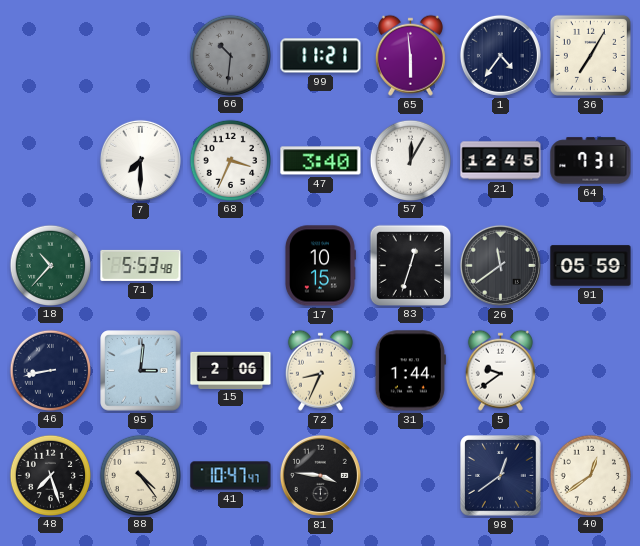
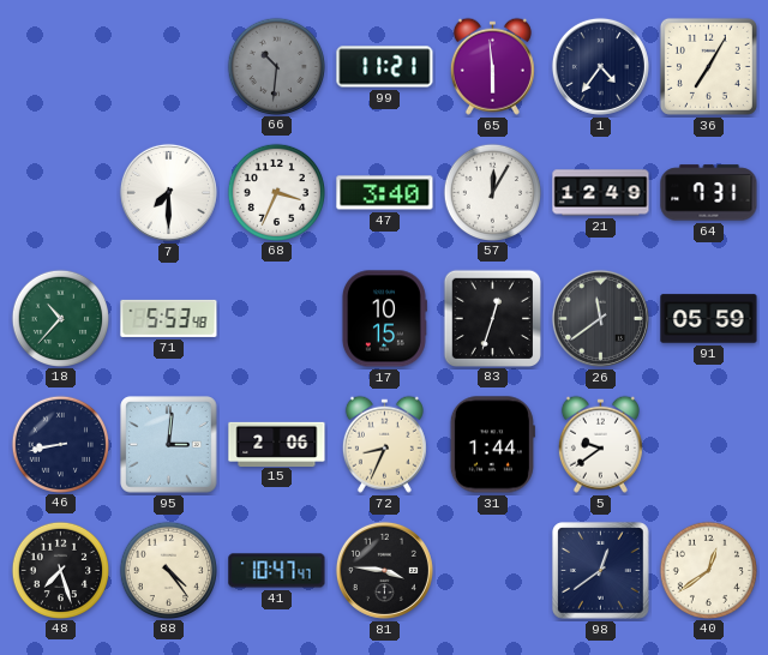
21: 12:45 -> 12:49 (601, 193)
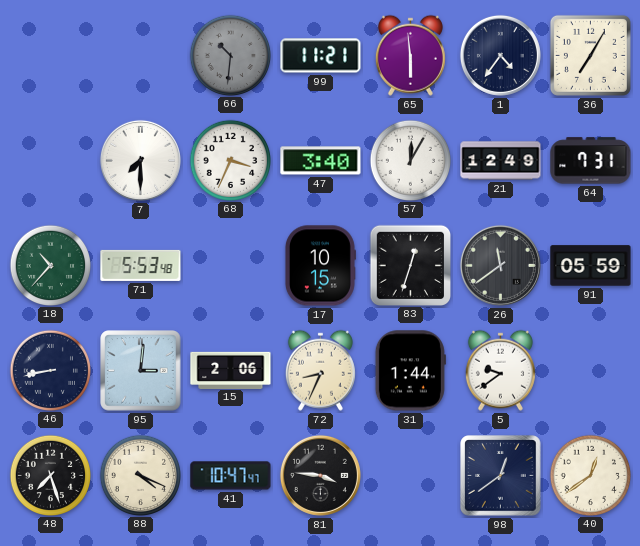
88: 4:24 -> 4:19 (140, 475)
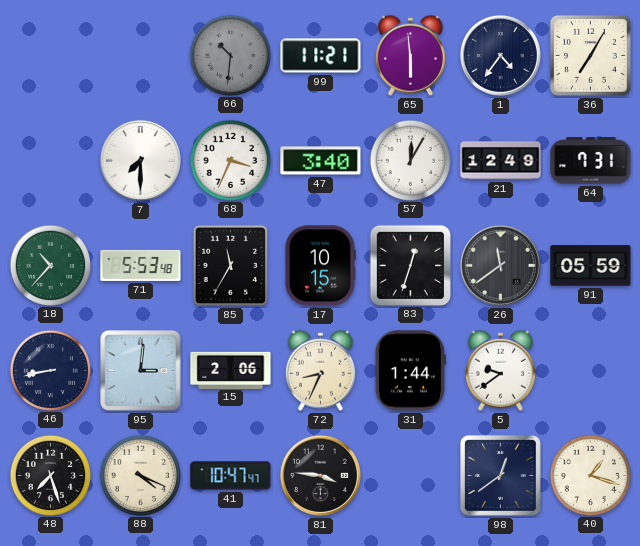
85: none -> 11:35 (230, 265)
40: 12:39 -> 1:18 (590, 475)
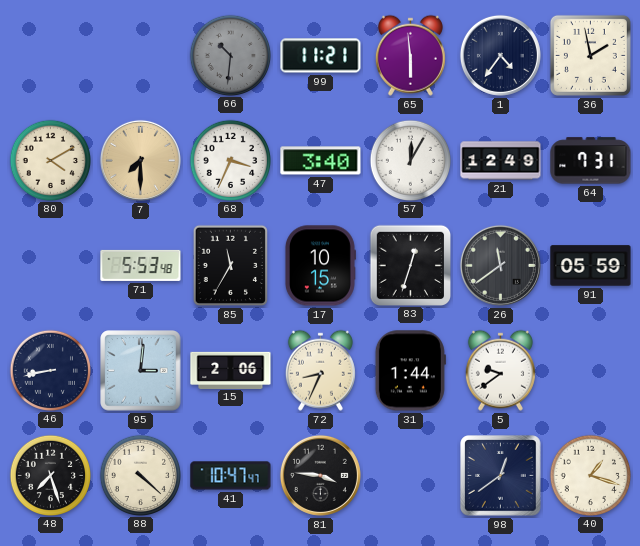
36: 7:05 -> 1:58 (590, 55)
80: none -> 4:10 (50, 160)
7 dial: white -> champagne (140, 160)
18: 10:37 -> none (50, 265)
88: 4:19 -> 4:22 (140, 475)
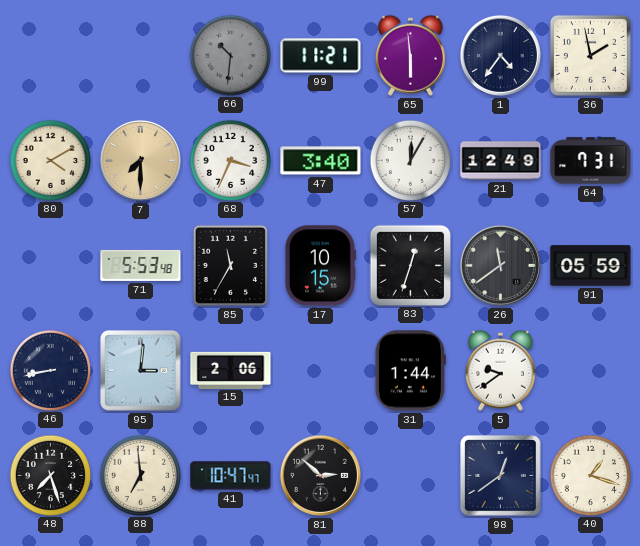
72: 8:34 -> none (320, 370)
88: 4:22 -> 6:59 (140, 475)
81: 3:46 -> 2:52 (320, 475)
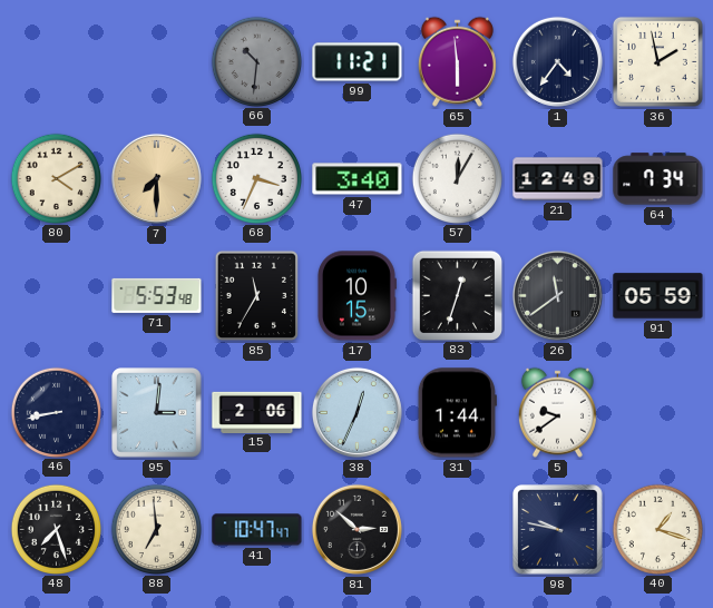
64: 7:31 -> 7:34 (658, 179)
38: none -> 12:34 (356, 412)
98: 12:39 -> 9:47 (558, 530)
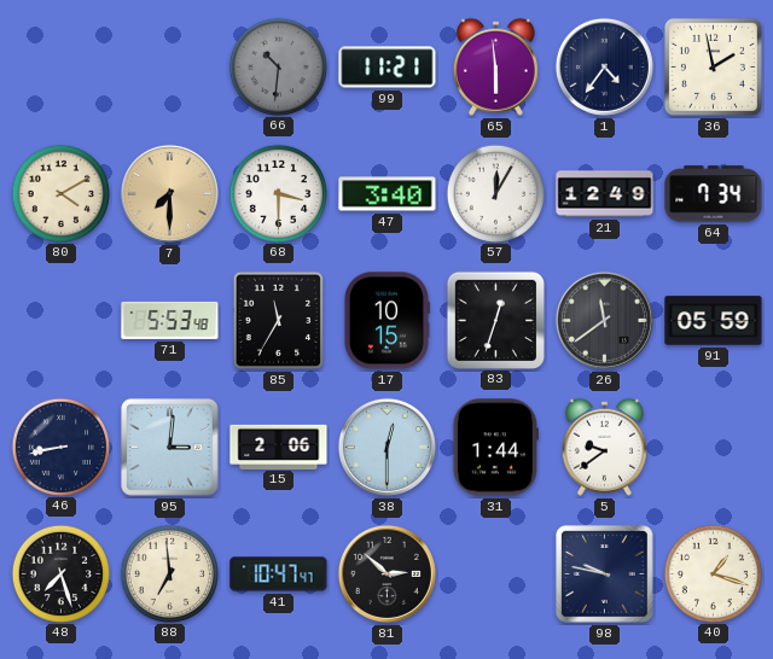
68: 3:34 -> 3:30 (278, 193)
38: 12:34 -> 12:30 (386, 447)
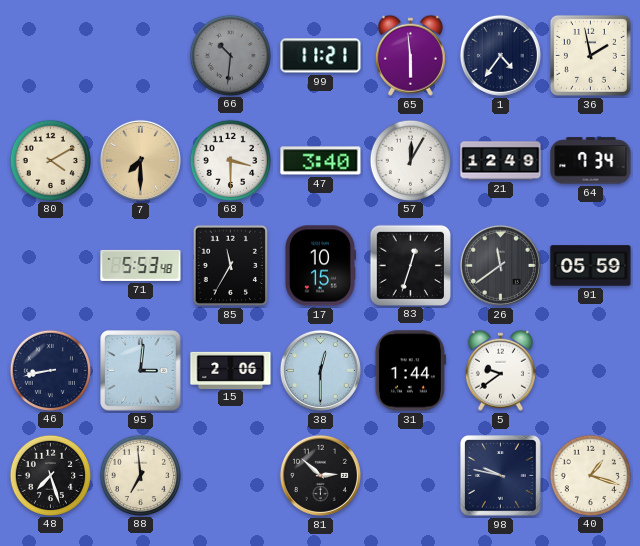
41: 10:47 -> none (279, 575)
